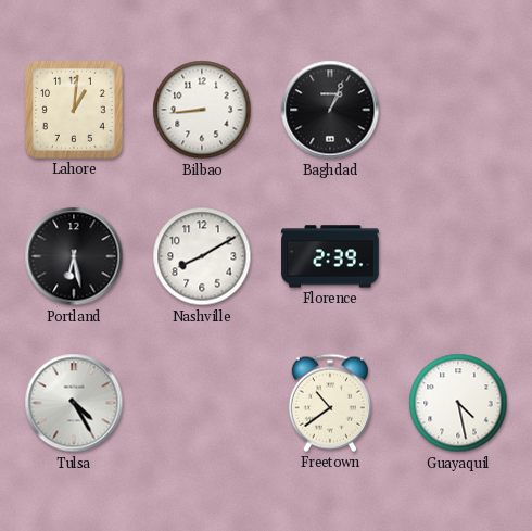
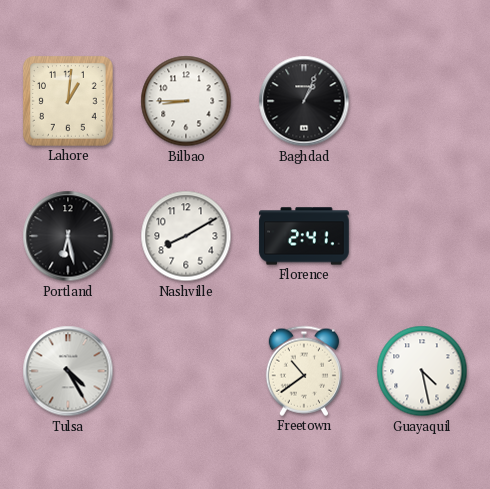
Bilbao: 8:44 -> 8:45 (186, 101)
Florence: 2:39 -> 2:41 (304, 236)
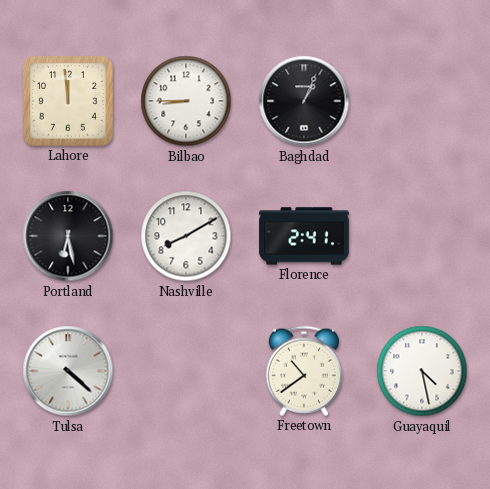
Lahore: 1:01 -> 11:59 (68, 101)
Tulsa: 4:25 -> 4:22 (68, 371)
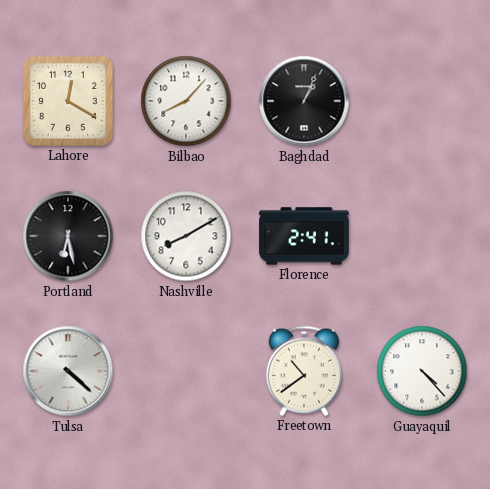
Lahore: 11:59 -> 12:20 (68, 101)
Bilbao: 8:45 -> 8:07 (186, 101)
Guayaquil: 4:28 -> 4:23 (422, 371)
